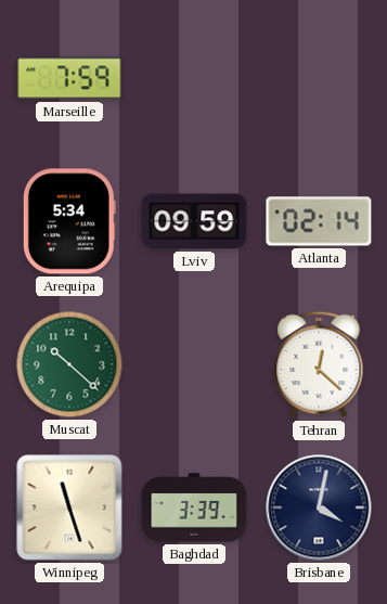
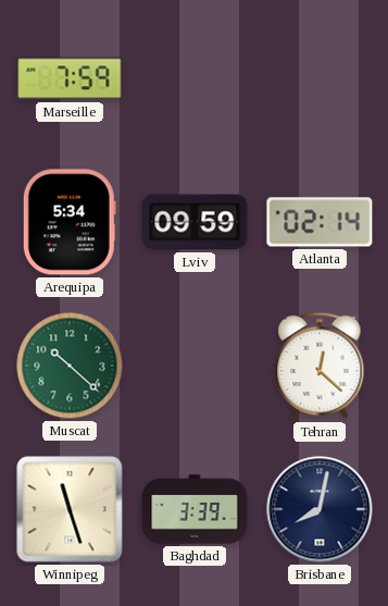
Brisbane: 4:02 -> 8:02 (320, 509)
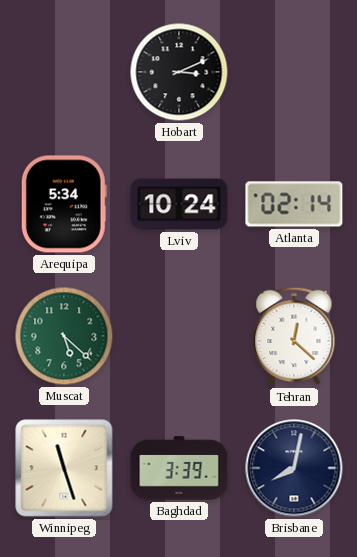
Marseille: 7:59 -> none (70, 78)
Hobart: none -> 3:11 (179, 72)
Lviv: 09:59 -> 10:24 (179, 204)
Muscat: 10:22 -> 5:22 (64, 336)
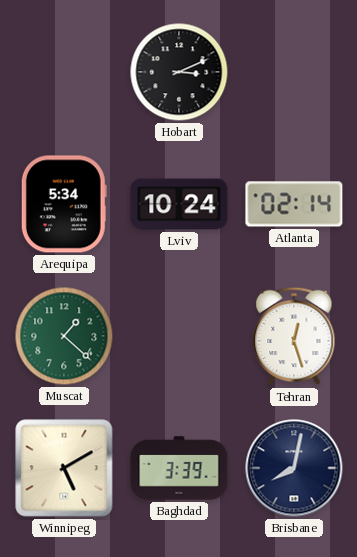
Muscat: 5:22 -> 1:22 (64, 336)
Tehran: 12:22 -> 12:27 (294, 336)
Winnipeg: 11:27 -> 5:10 (64, 468)
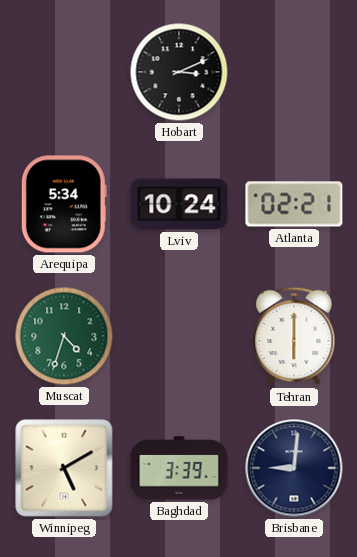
Atlanta: 02:14 -> 02:21 (294, 204)
Muscat: 1:22 -> 4:33 (64, 336)
Tehran: 12:27 -> 6:00 (294, 336)
Brisbane: 8:02 -> 9:01 (294, 468)
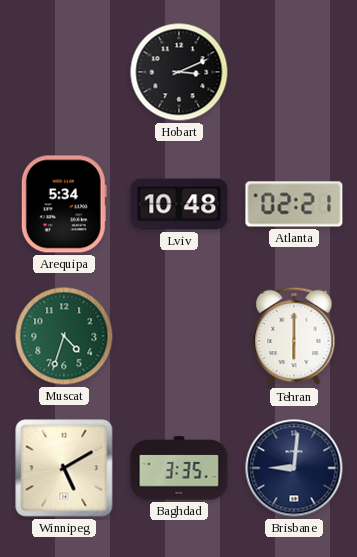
Lviv: 10:24 -> 10:48 (179, 204)
Baghdad: 3:39 -> 3:35 (179, 468)
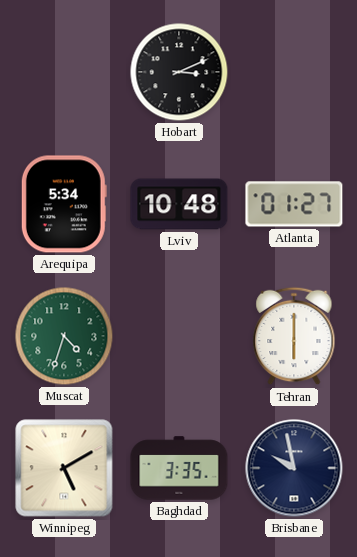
Atlanta: 02:21 -> 01:27 (294, 204)
Brisbane: 9:01 -> 9:58 (294, 468)
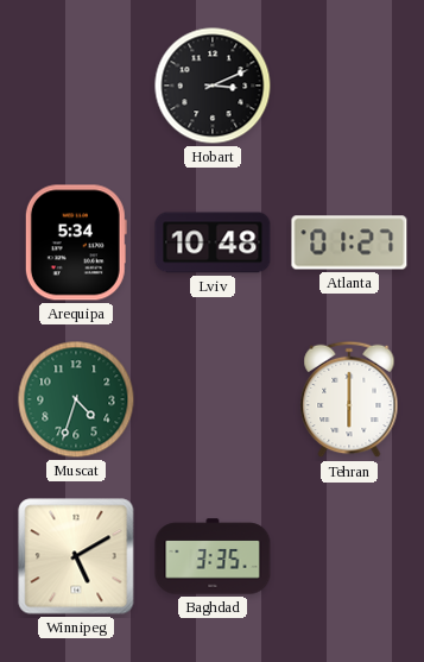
Brisbane: 9:58 -> none (294, 468)
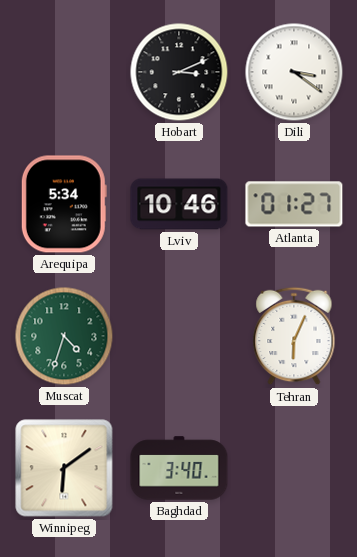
Dili: none -> 3:21 (294, 72)
Lviv: 10:48 -> 10:46 (179, 204)
Tehran: 6:00 -> 6:04 (294, 336)
Winnipeg: 5:10 -> 6:09 (64, 468)
Baghdad: 3:35 -> 3:40 (179, 468)
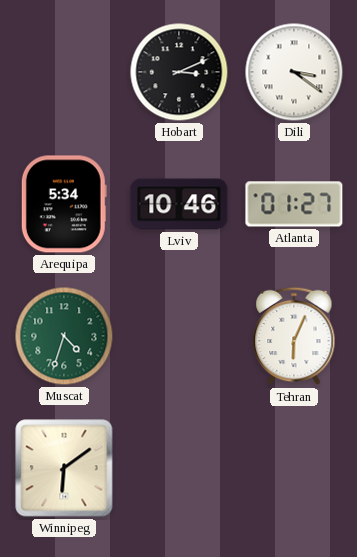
Baghdad: 3:40 -> none (179, 468)
